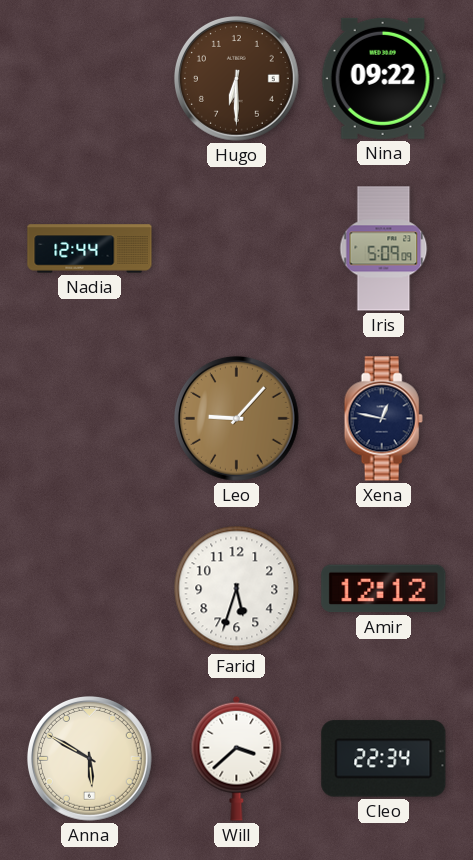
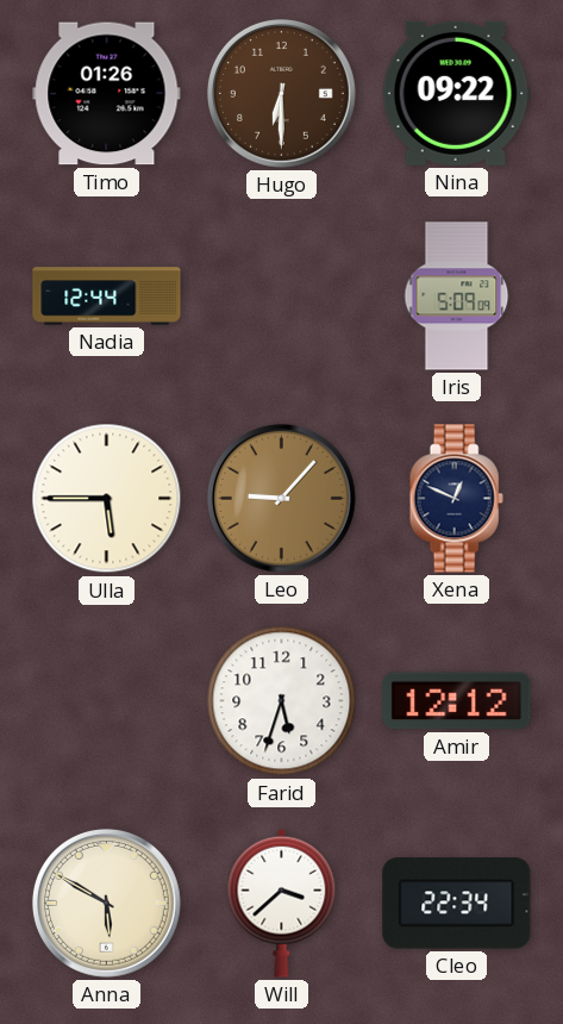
Timo: none -> 01:26 (107, 94)
Ulla: none -> 5:45 (107, 499)
Xena: 12:47 -> 12:49 (456, 499)
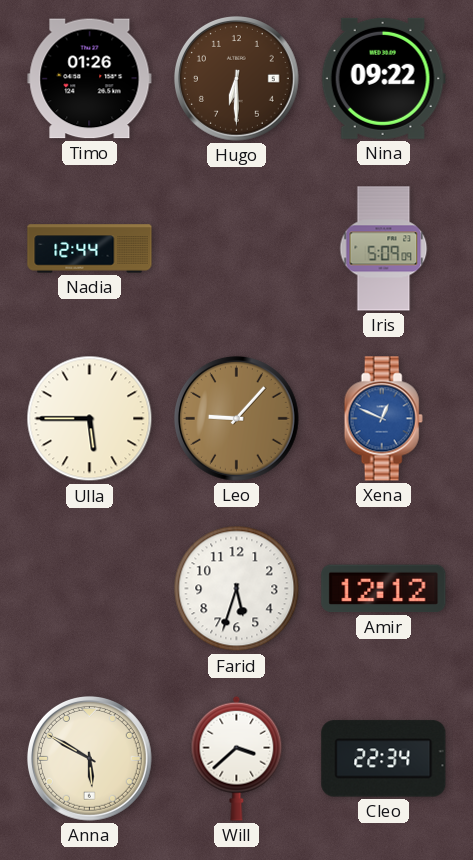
Xena dial: navy -> blue (383, 419)
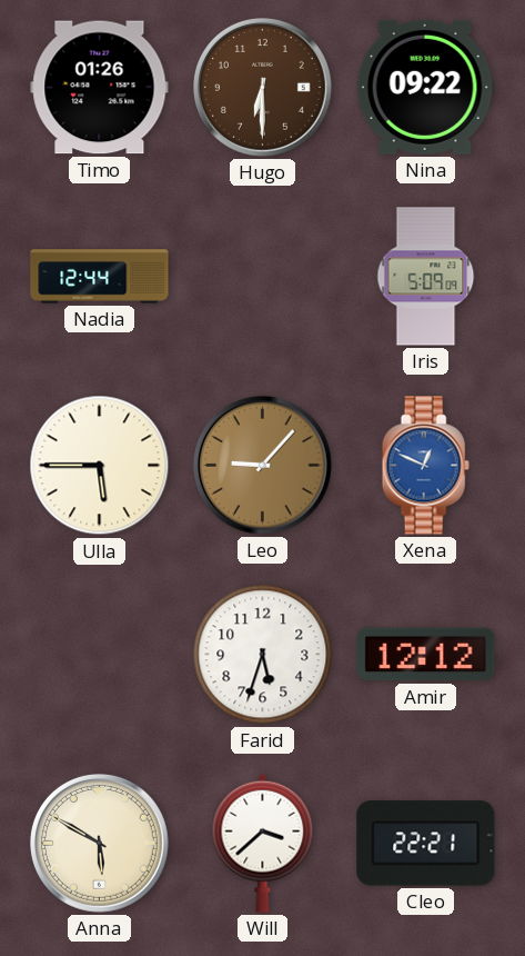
Cleo: 22:34 -> 22:21 (426, 844)
